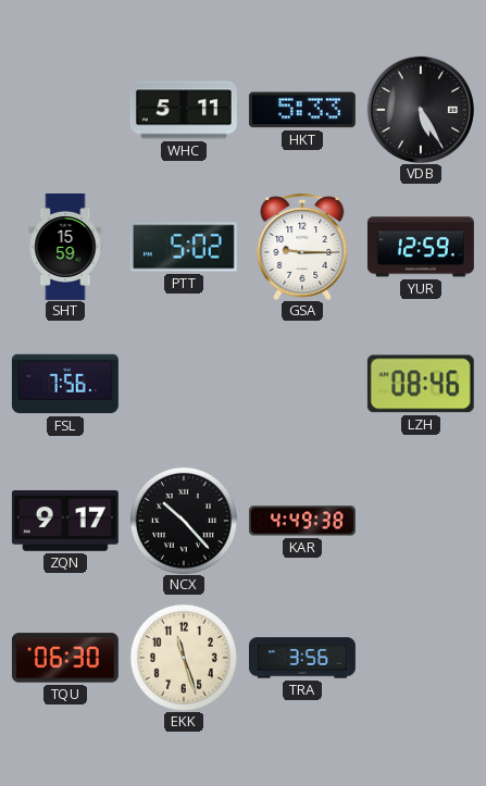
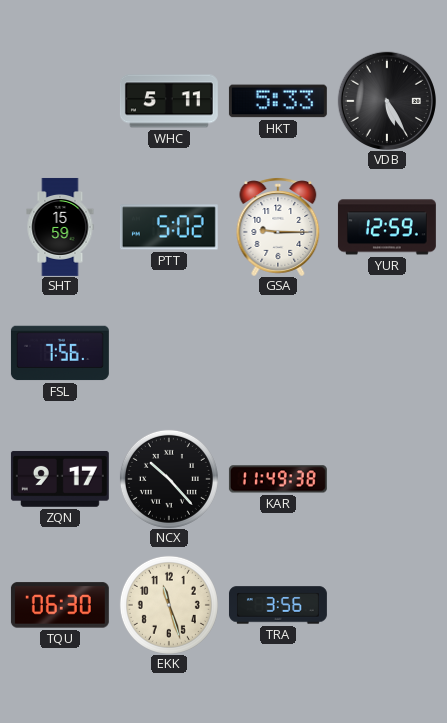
LZH: 08:46 -> none (421, 384)
KAR: 4:49 -> 11:49 (278, 479)
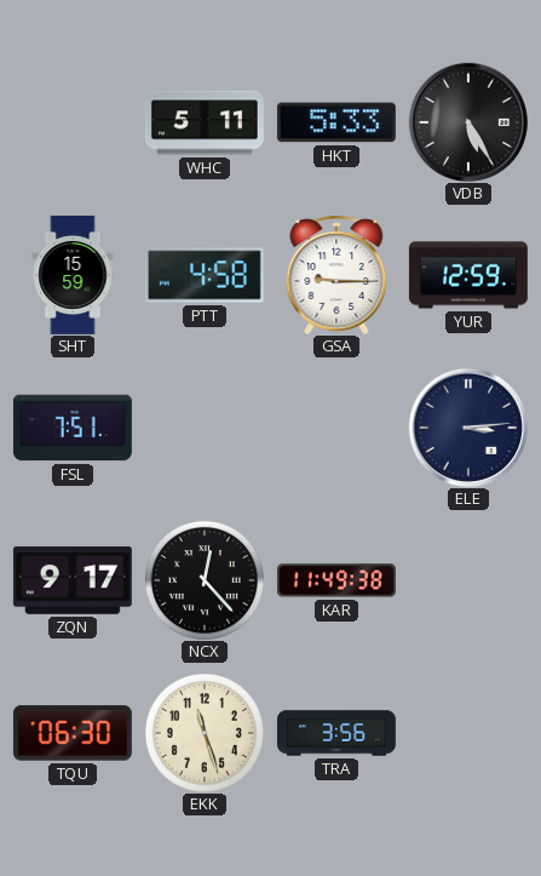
PTT: 5:02 -> 4:58 (205, 275)
FSL: 7:56 -> 7:51 (73, 428)
ELE: none -> 3:14 (468, 428)
NCX: 10:23 -> 12:23 (205, 580)
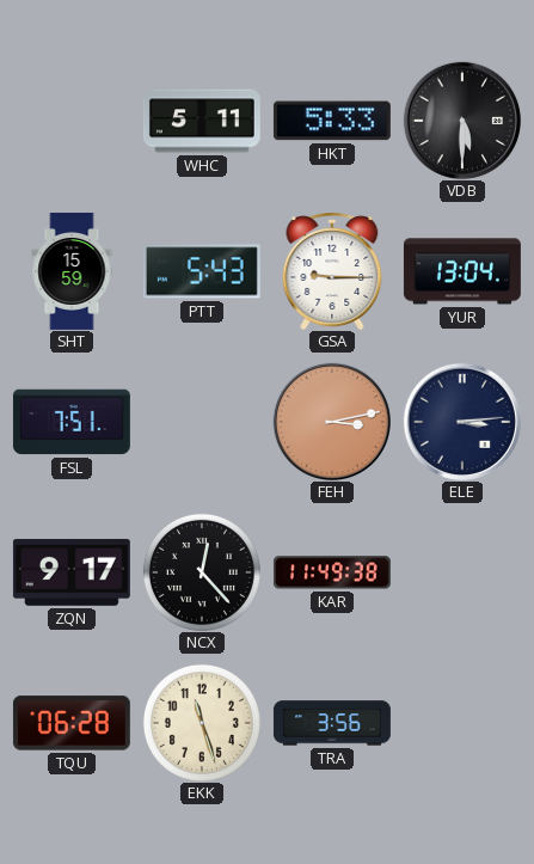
VDB: 5:25 -> 5:30 (462, 121)
PTT: 4:58 -> 5:43 (202, 271)
YUR: 12:59 -> 13:04 (462, 271)
FEH: none -> 3:13 (332, 422)
TQU: 06:30 -> 06:28 (72, 723)
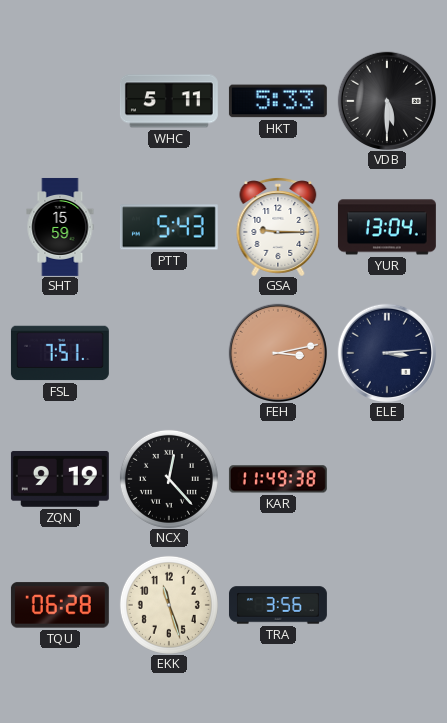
ZQN: 9:17 -> 9:19 (60, 479)
